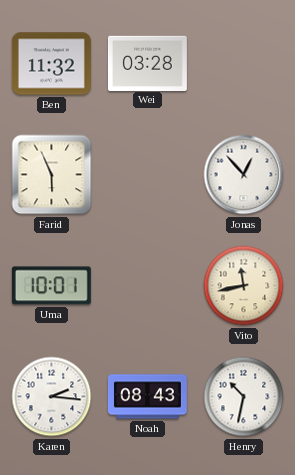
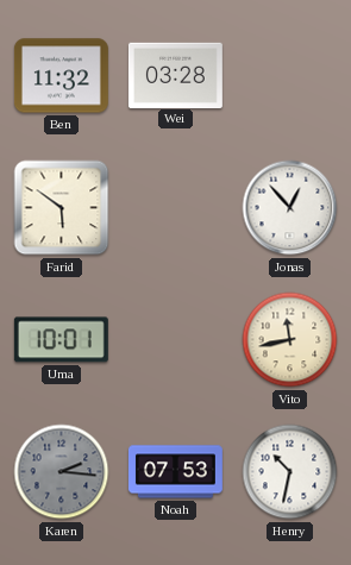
Farid: 5:56 -> 5:51 (62, 208)
Karen dial: white -> grey (62, 472)
Noah: 08:43 -> 07:53 (175, 472)
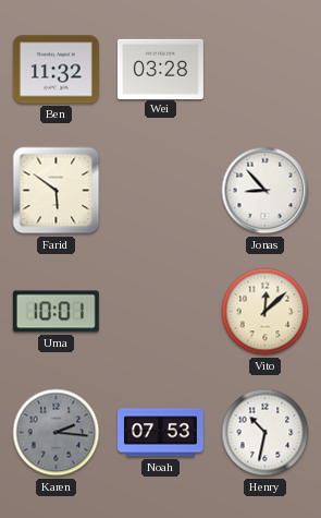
Jonas: 12:53 -> 8:53 (266, 191)
Vito: 11:43 -> 12:08 (266, 312)
